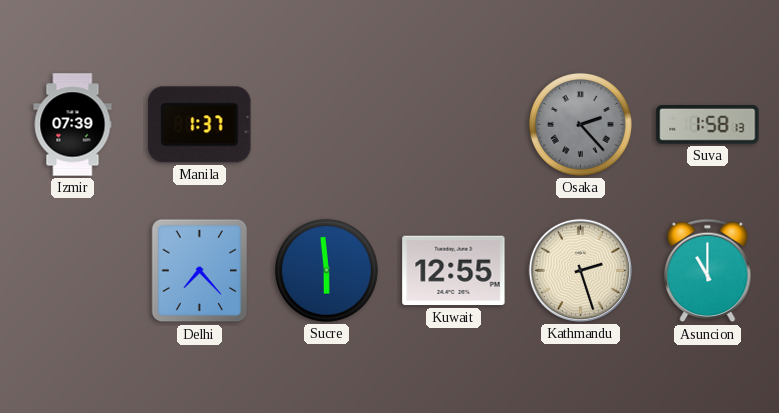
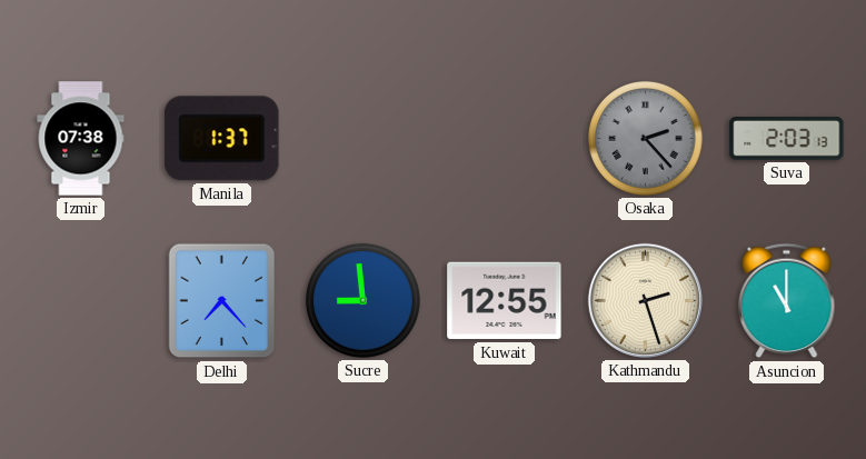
Izmir: 07:39 -> 07:38 (81, 139)
Suva: 1:58 -> 2:03 (787, 139)
Sucre: 5:59 -> 8:59 (362, 300)
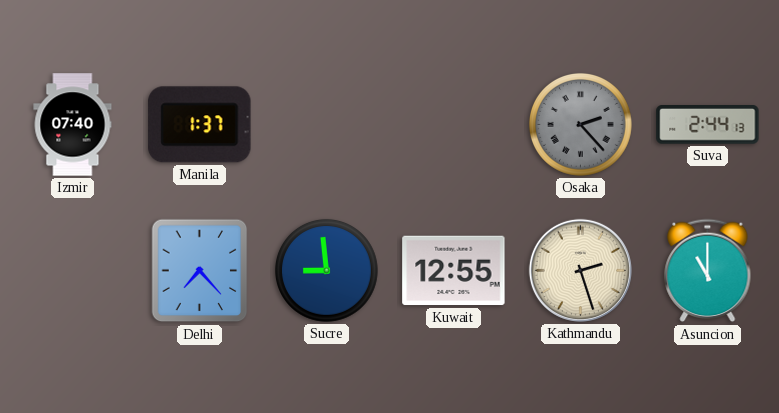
Izmir: 07:38 -> 07:40 (73, 125)
Suva: 2:03 -> 2:44 (708, 125)
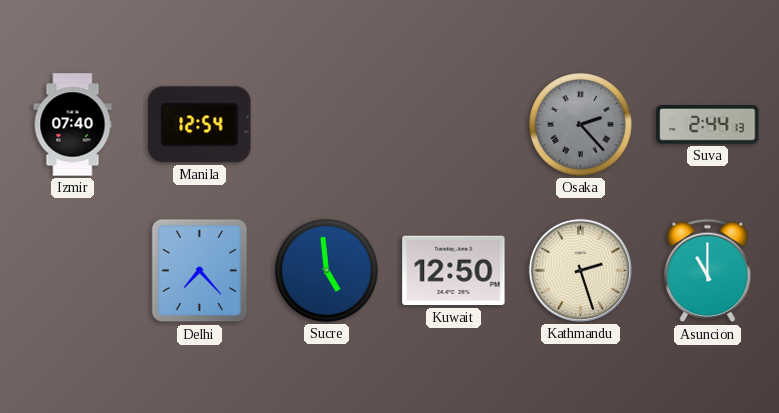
Manila: 1:37 -> 12:54 (200, 125)
Sucre: 8:59 -> 4:59 (326, 270)
Kuwait: 12:55 -> 12:50 (454, 271)
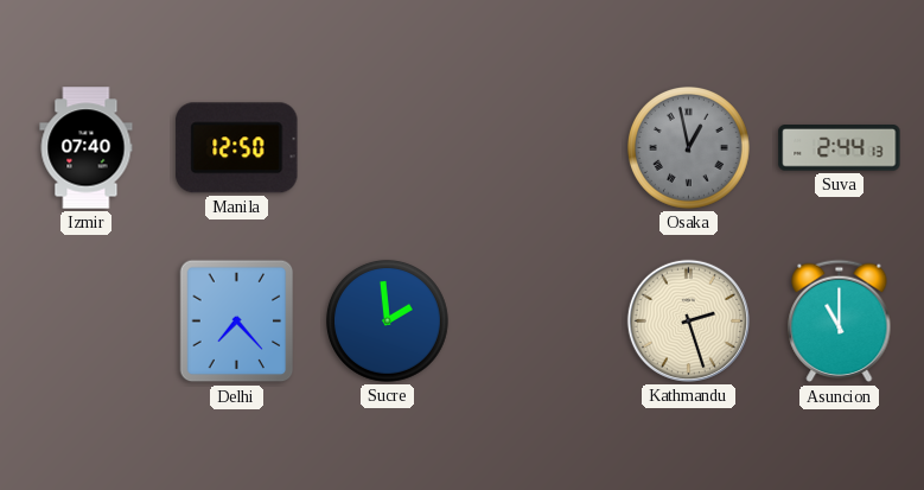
Manila: 12:54 -> 12:50 (237, 148)
Osaka: 2:23 -> 12:58 (688, 147)
Sucre: 4:59 -> 1:59 (387, 320)
Kuwait: 12:50 -> none (454, 271)
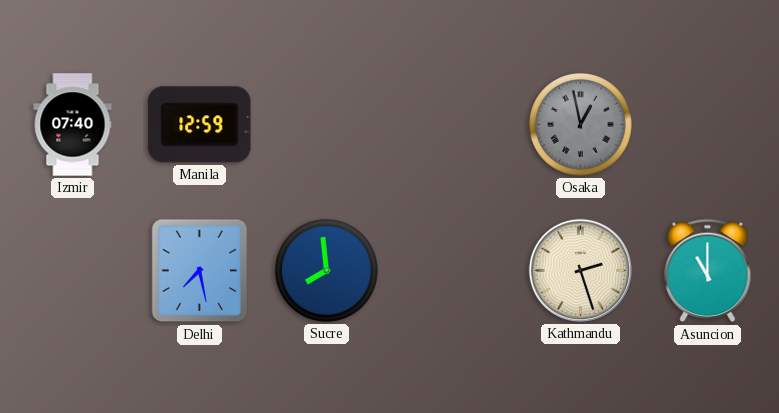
Manila: 12:50 -> 12:59 (200, 125)
Suva: 2:44 -> none (840, 148)
Delhi: 7:23 -> 7:28 (200, 271)
Sucre: 1:59 -> 7:59 (326, 270)
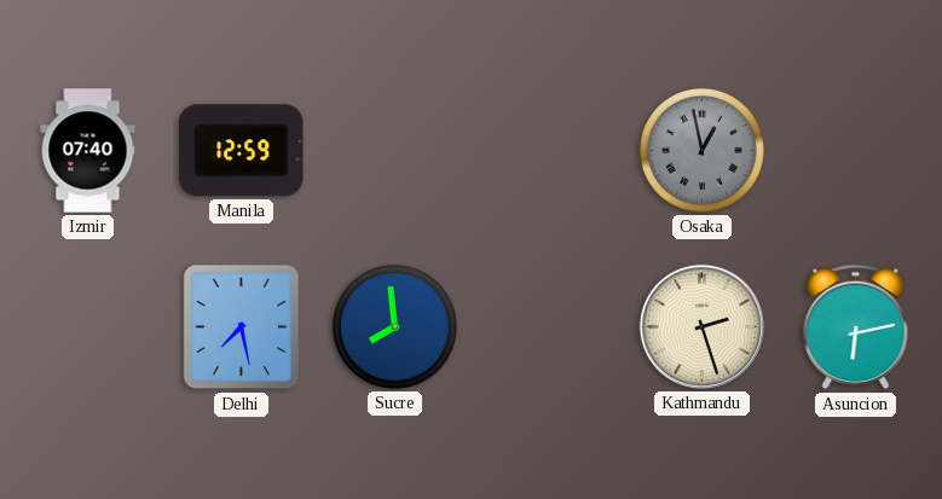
Asuncion: 11:00 -> 6:13 (856, 327)
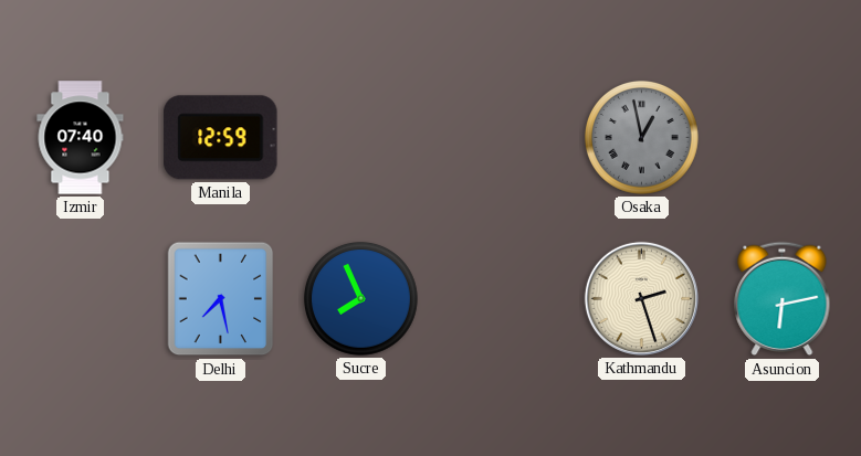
Sucre: 7:59 -> 7:56 (360, 298)
